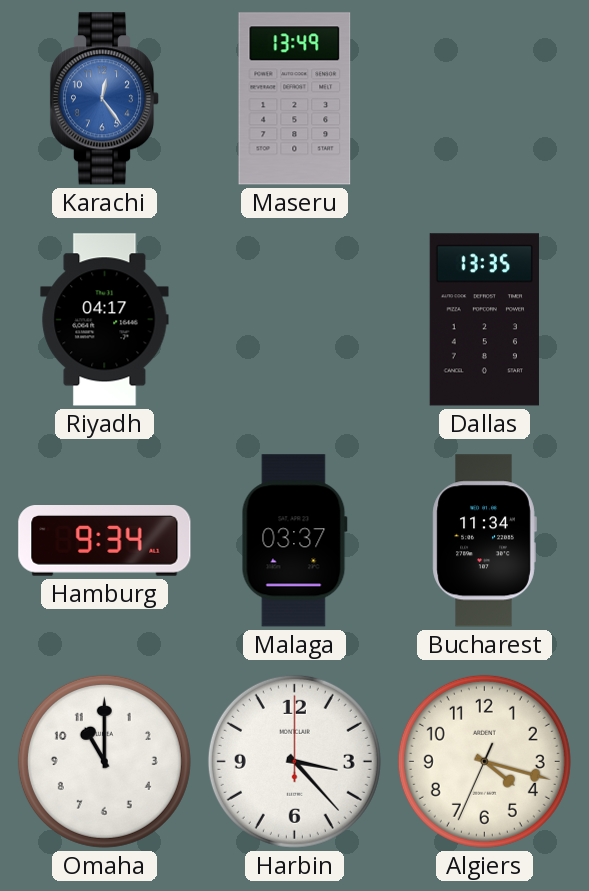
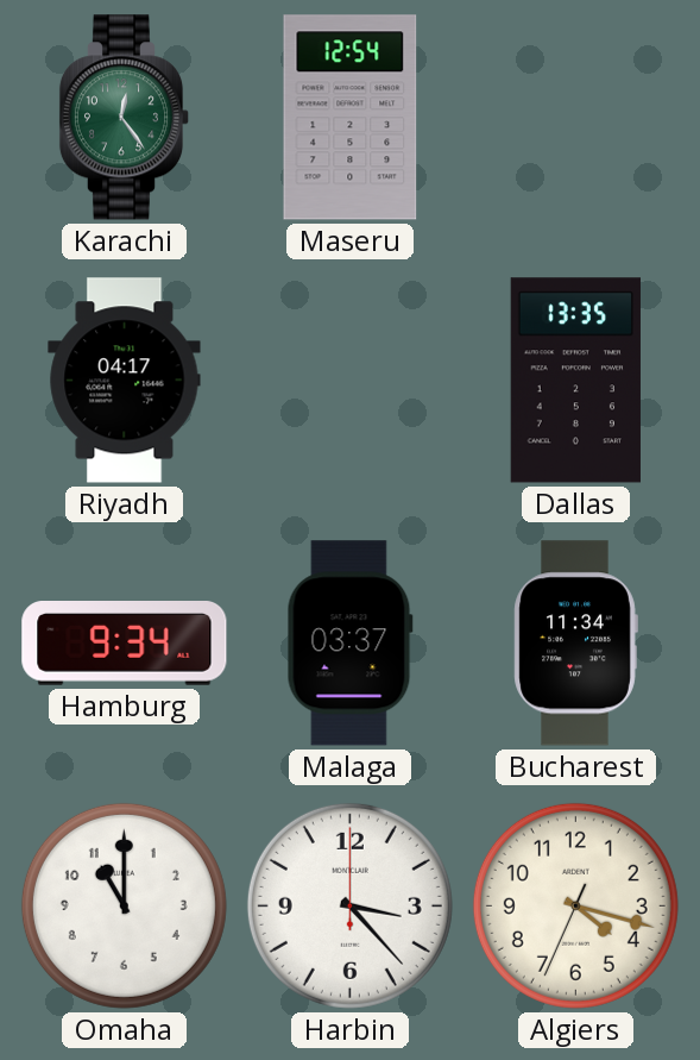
Karachi dial: blue -> green (125, 118)
Maseru: 13:49 -> 12:54 (351, 118)
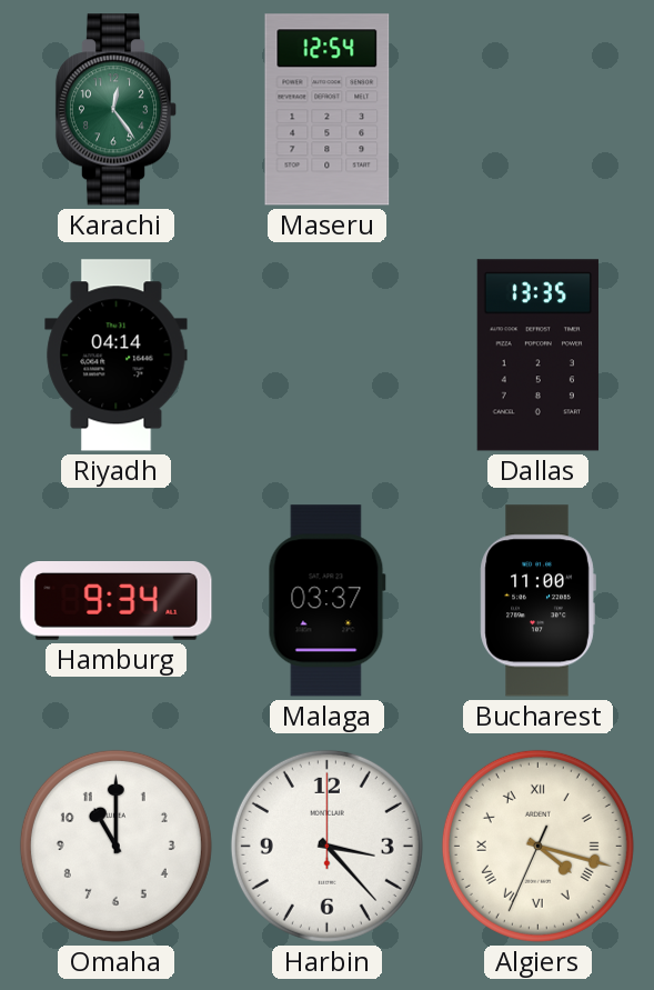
Riyadh: 04:17 -> 04:14 (117, 356)
Bucharest: 11:34 -> 11:00 (537, 601)
Algiers numerals: Arabic -> Roman (537, 846)
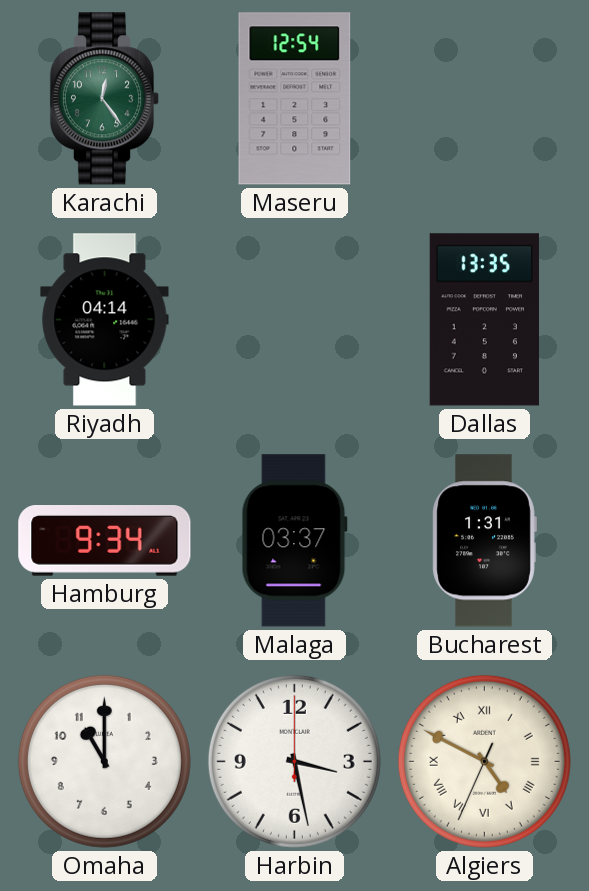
Bucharest: 11:00 -> 1:31 (484, 541)
Harbin: 3:23 -> 3:28 (294, 761)
Algiers: 4:17 -> 4:49 (484, 761)
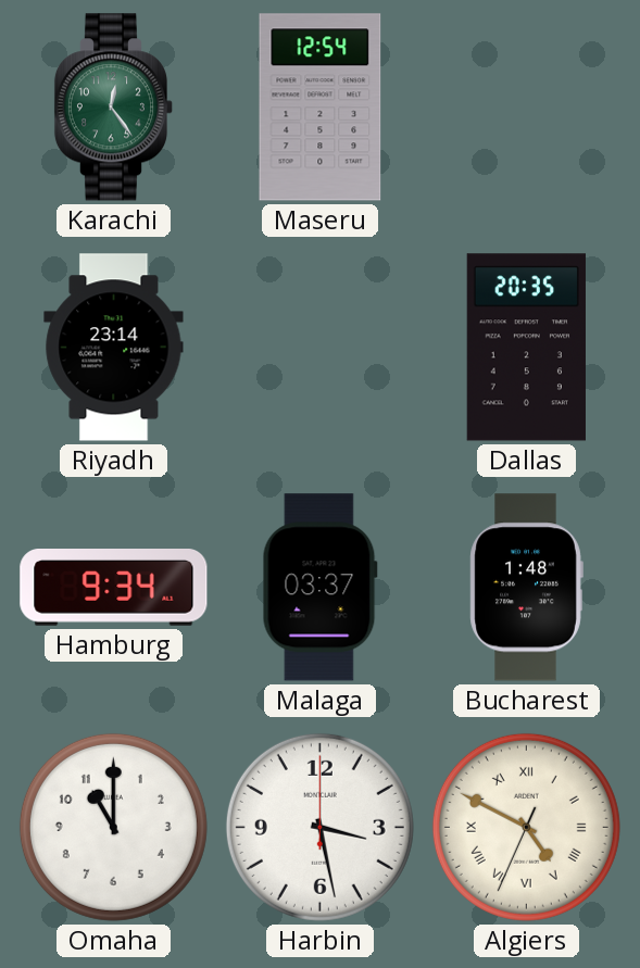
Riyadh: 04:14 -> 23:14 (114, 348)
Dallas: 13:35 -> 20:35 (526, 348)
Bucharest: 1:31 -> 1:48 (526, 588)
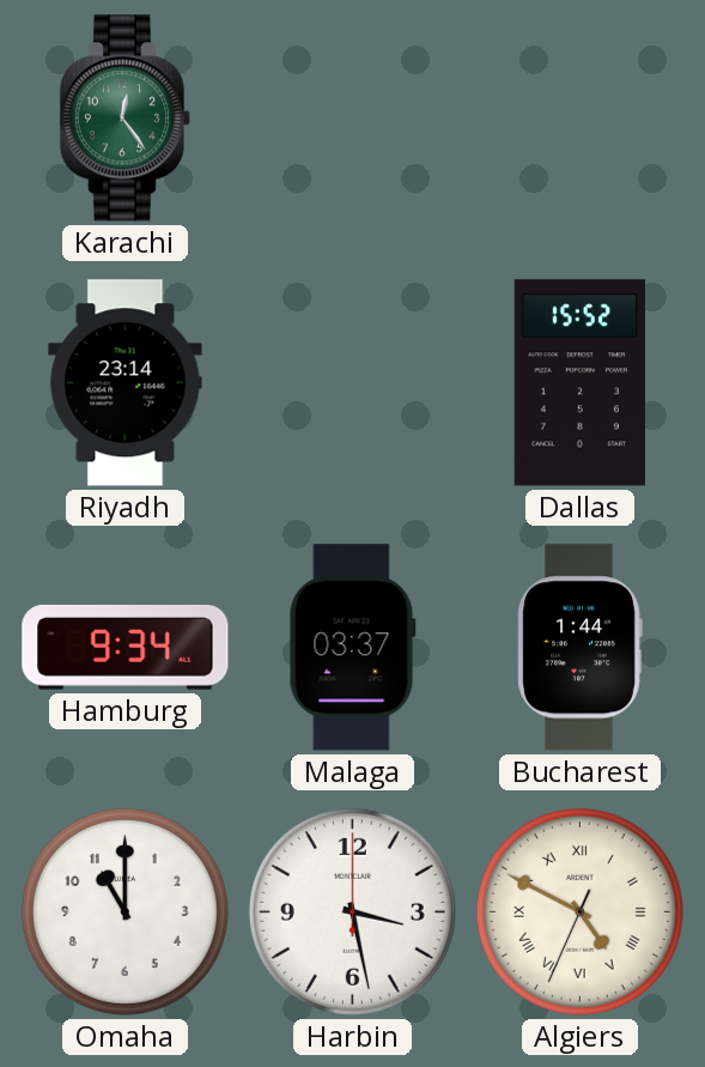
Maseru: 12:54 -> none (321, 108)
Dallas: 20:35 -> 15:52 (579, 383)
Bucharest: 1:48 -> 1:44 (579, 648)
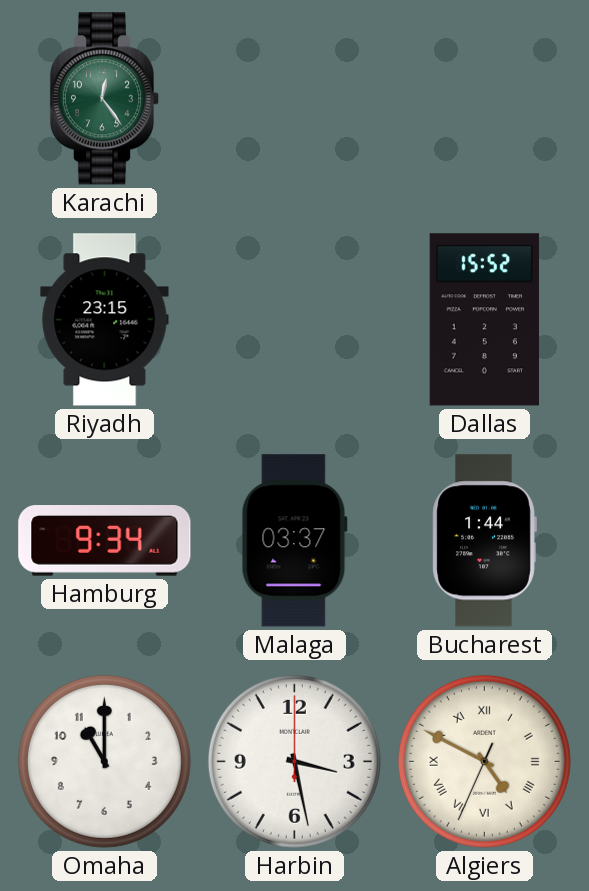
Riyadh: 23:14 -> 23:15 (105, 320)
